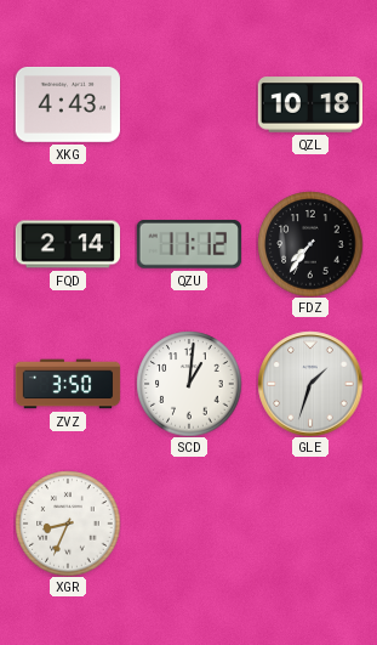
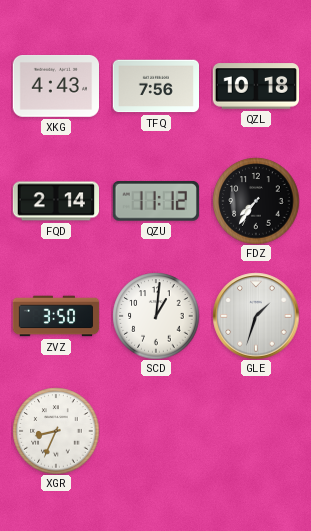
TFQ: none -> 7:56 (155, 86)
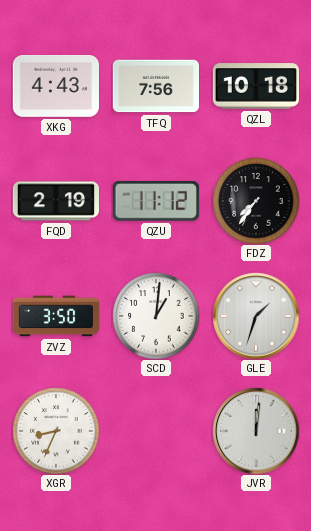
FQD: 2:14 -> 2:19 (55, 201)
JVR: none -> 12:01 (256, 431)
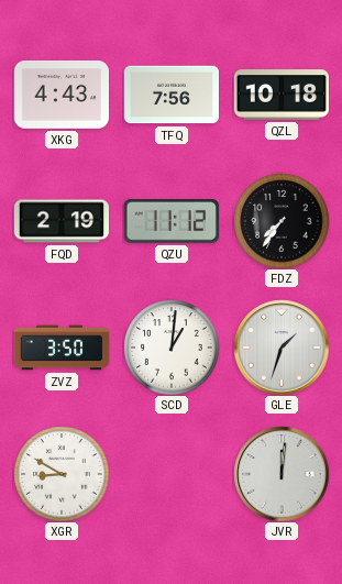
XGR: 8:34 -> 8:50 (62, 474)
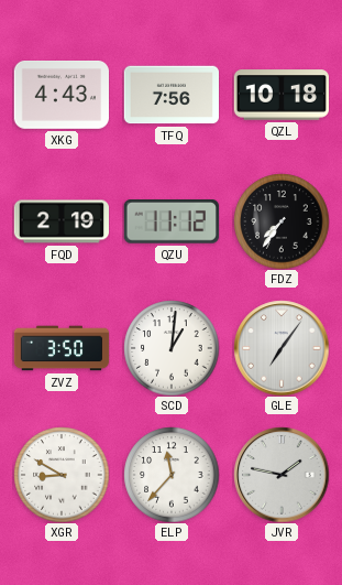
GLE: 1:33 -> 7:06 (282, 348)
ELP: none -> 11:37 (172, 475)
JVR: 12:01 -> 1:47 (282, 475)
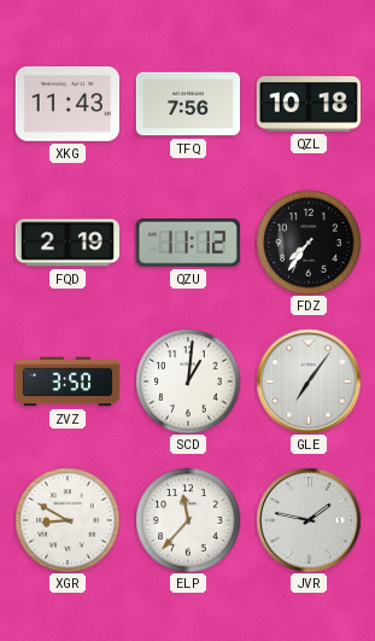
XKG: 4:43 -> 11:43 (66, 105)
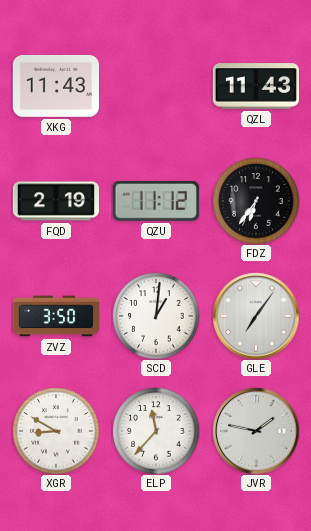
TFQ: 7:56 -> none (187, 104)
QZL: 10:18 -> 11:43 (255, 86)
FDZ: 7:36 -> 6:36 (256, 201)
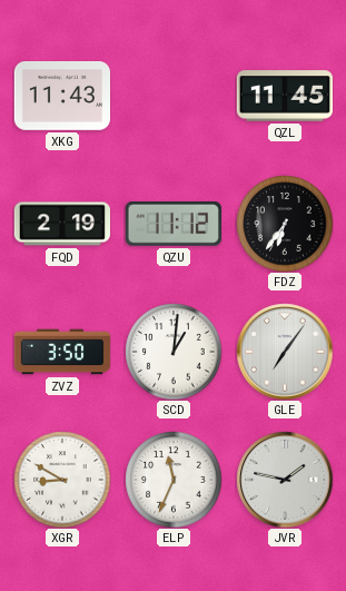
QZL: 11:43 -> 11:45 (284, 96)
ELP: 11:37 -> 11:34 (174, 480)
